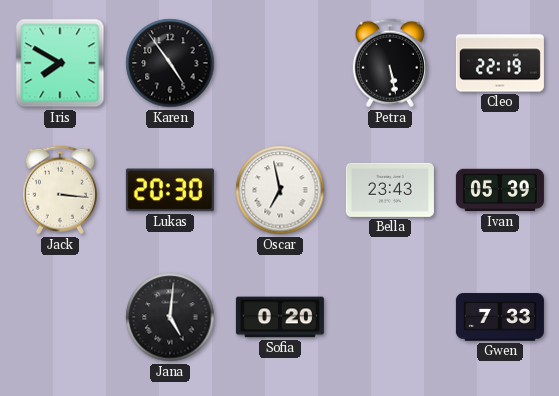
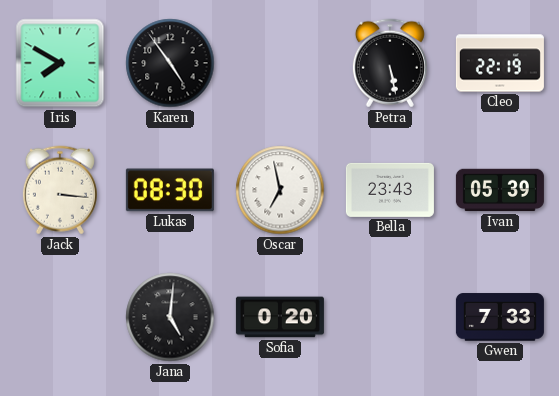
Lukas: 20:30 -> 08:30 (170, 190)
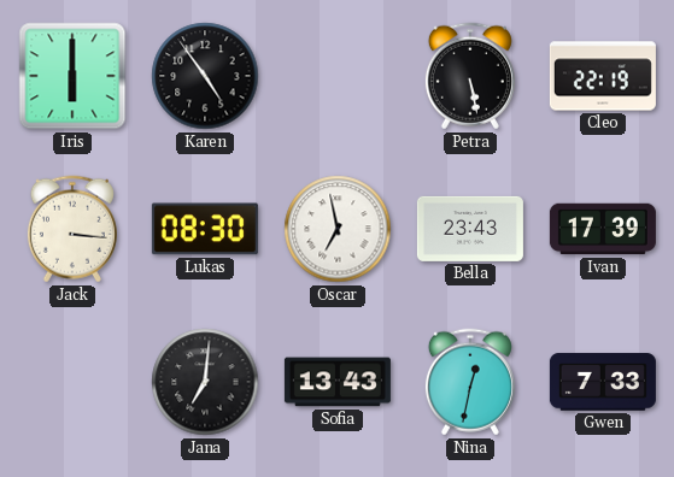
Iris: 7:50 -> 6:00 (72, 76)
Ivan: 05:39 -> 17:39 (603, 229)
Jana: 5:01 -> 7:01 (205, 382)
Sofia: 0:20 -> 13:43 (338, 382)
Nina: none -> 12:32 (470, 382)
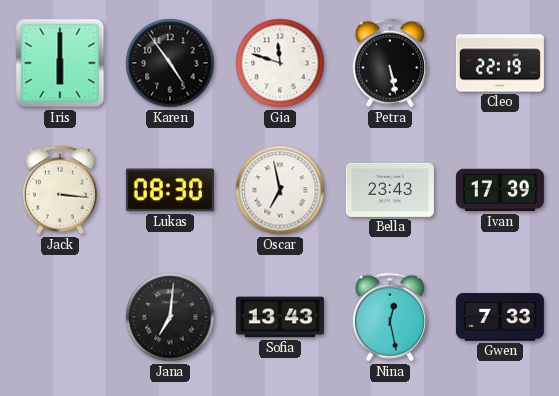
Gia: none -> 11:48 (280, 63)
Nina: 12:32 -> 12:28 (390, 317)
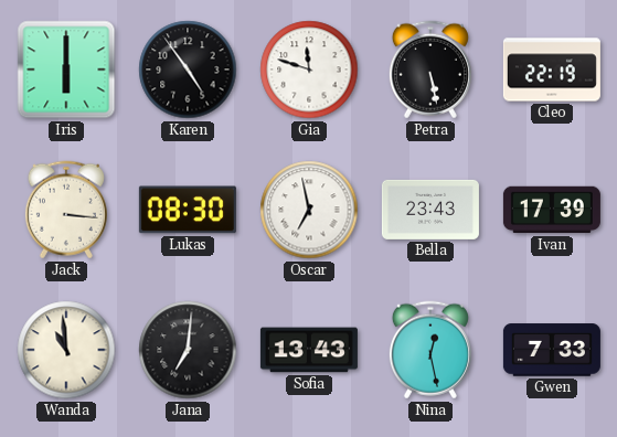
Wanda: none -> 10:59 (66, 350)
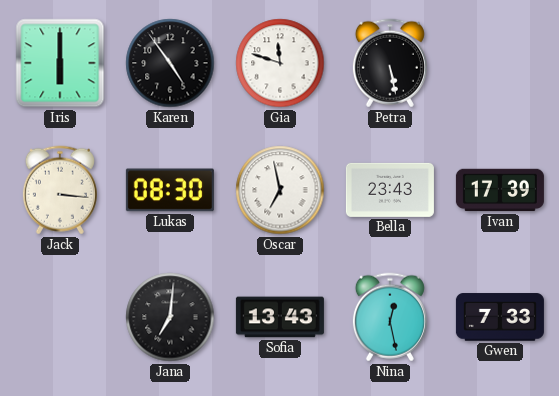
Cleo: 22:19 -> none (552, 70)
Wanda: 10:59 -> none (66, 350)
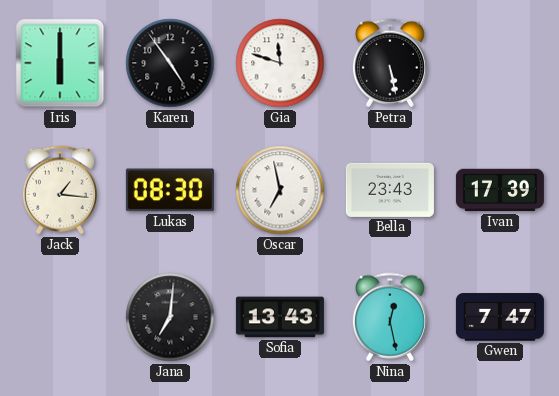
Jack: 3:16 -> 1:16 (60, 190)
Gwen: 7:33 -> 7:47 (500, 317)
